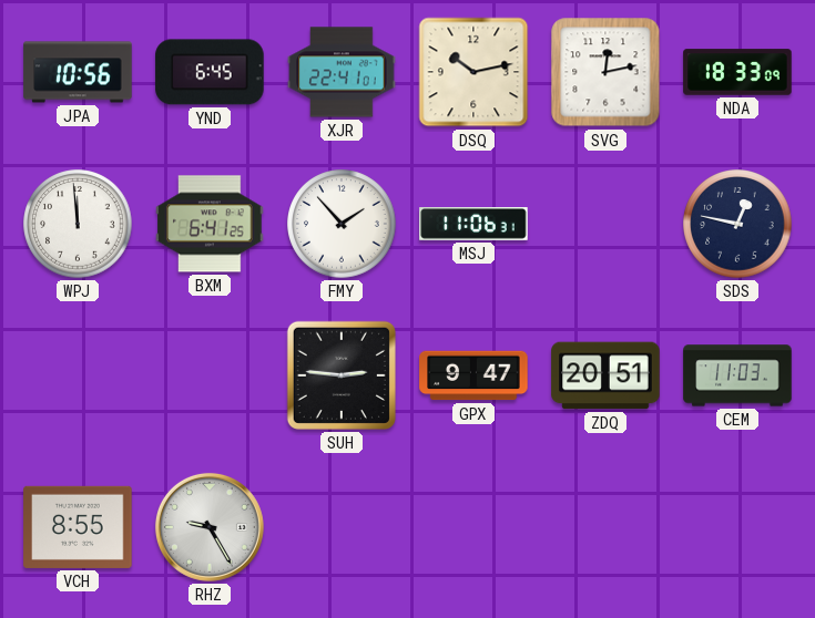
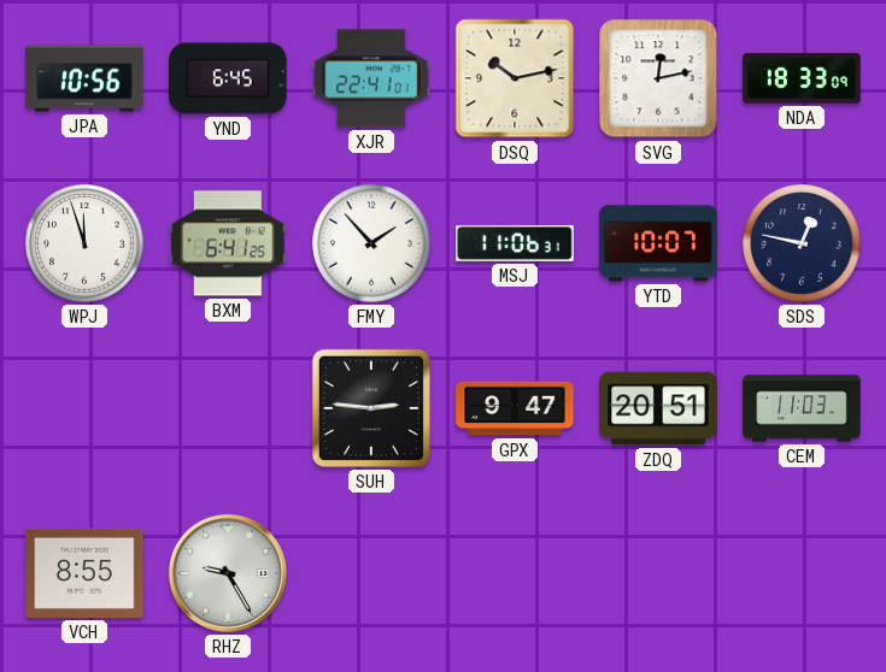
WPJ: 11:59 -> 11:57 (84, 243)
YTD: none -> 10:07 (658, 243)
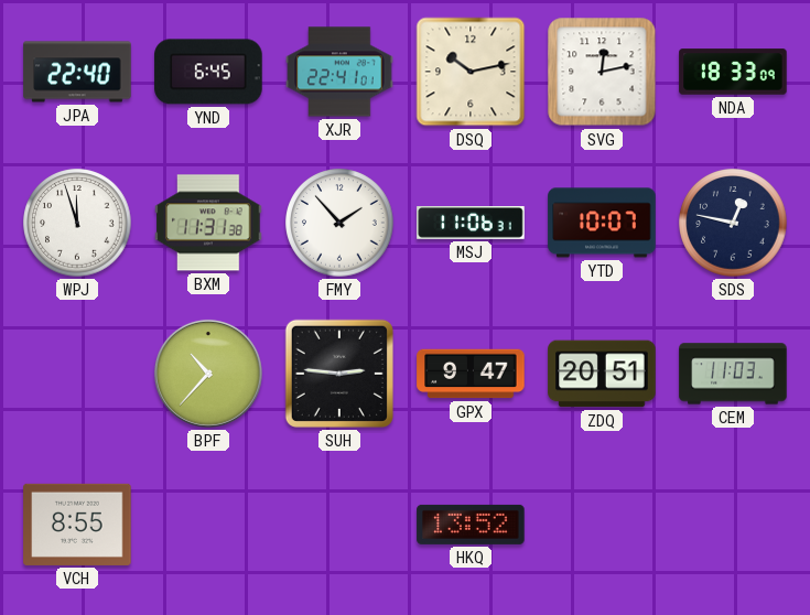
JPA: 10:56 -> 22:40 (77, 72)
BXM: 6:41 -> 11:31 (208, 223)
BPF: none -> 10:37 (208, 374)
RHZ: 9:25 -> none (228, 573)
HKQ: none -> 13:52 (471, 525)
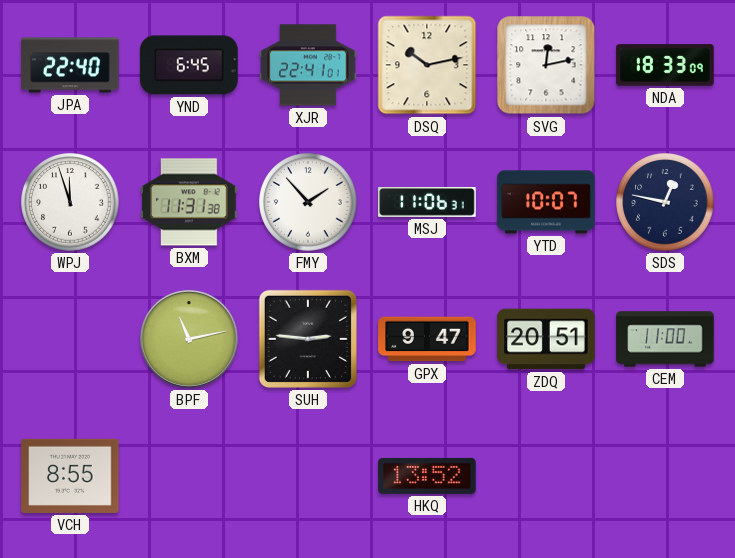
BPF: 10:37 -> 11:13 (189, 339)
CEM: 11:03 -> 11:00 (665, 339)
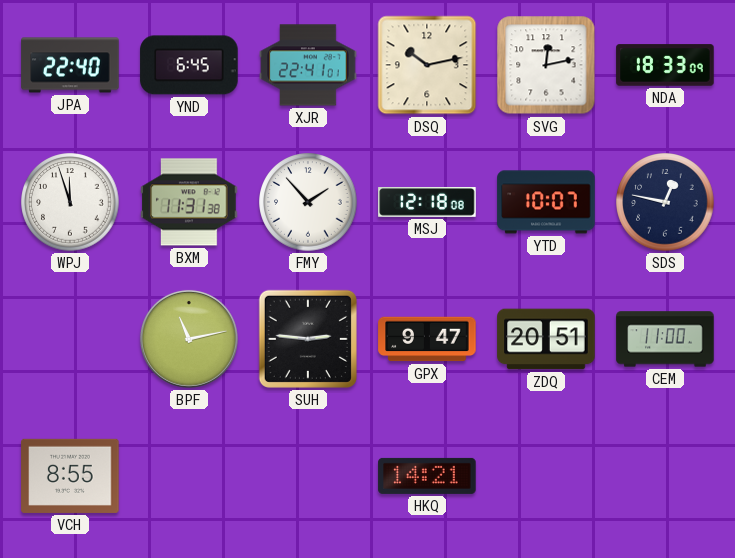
MSJ: 11:06 -> 12:18 (427, 202)
HKQ: 13:52 -> 14:21 (427, 476)
